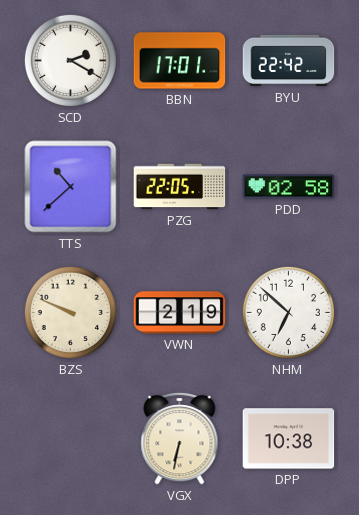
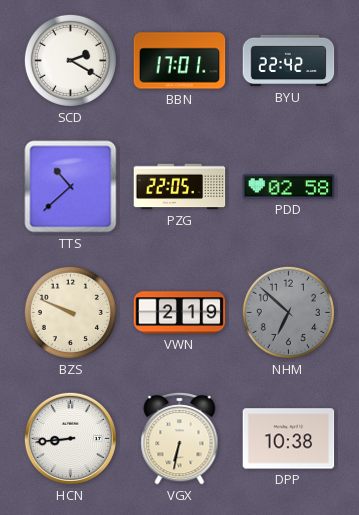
NHM dial: white -> grey (288, 312)
HCN: none -> 8:44 (70, 438)
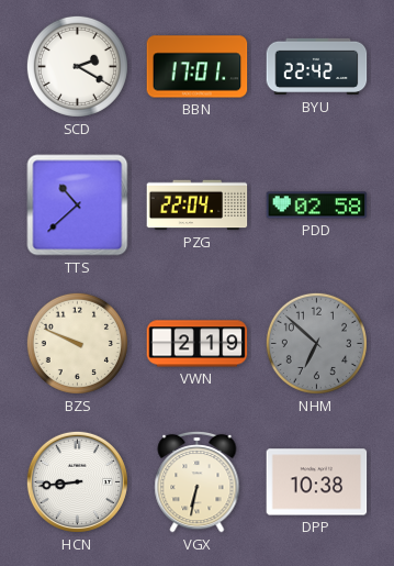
PZG: 22:05 -> 22:04 (198, 206)
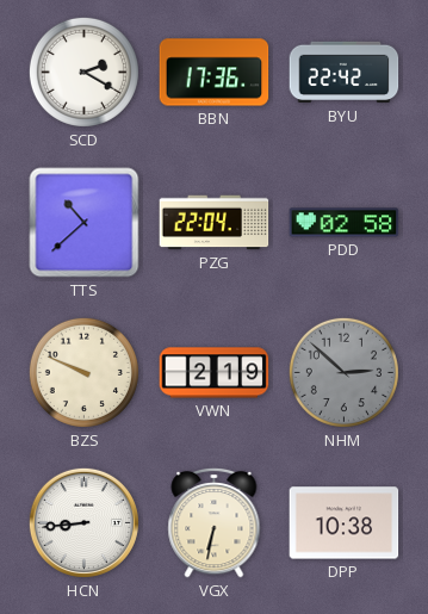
BBN: 17:01 -> 17:36 (215, 73)
NHM: 6:52 -> 2:52 (343, 372)
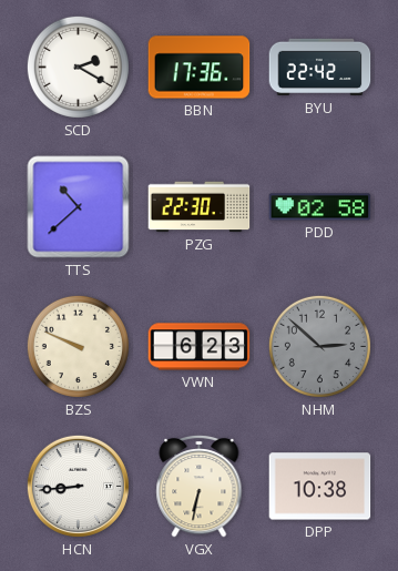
PZG: 22:04 -> 22:30 (200, 207)
VWN: 2:19 -> 6:23 (200, 347)
